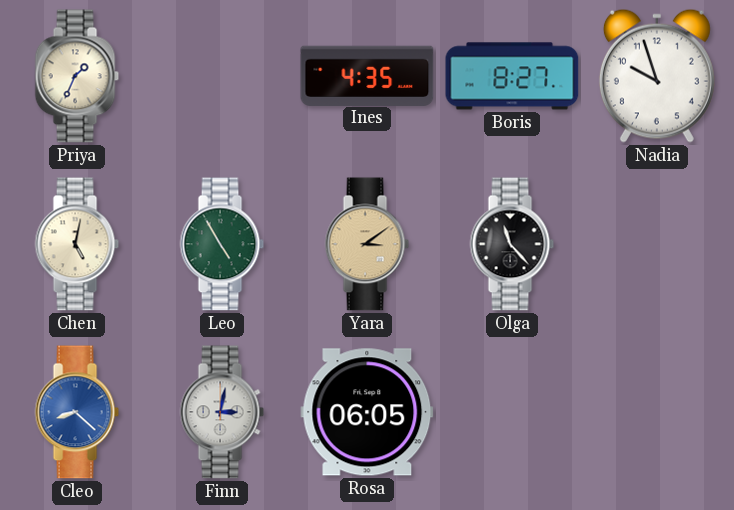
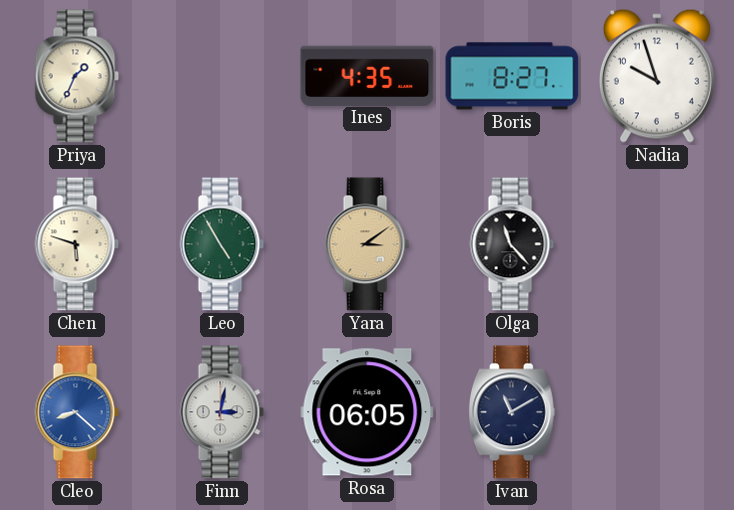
Chen: 5:02 -> 5:48 (77, 244)
Ivan: none -> 11:10 (512, 412)
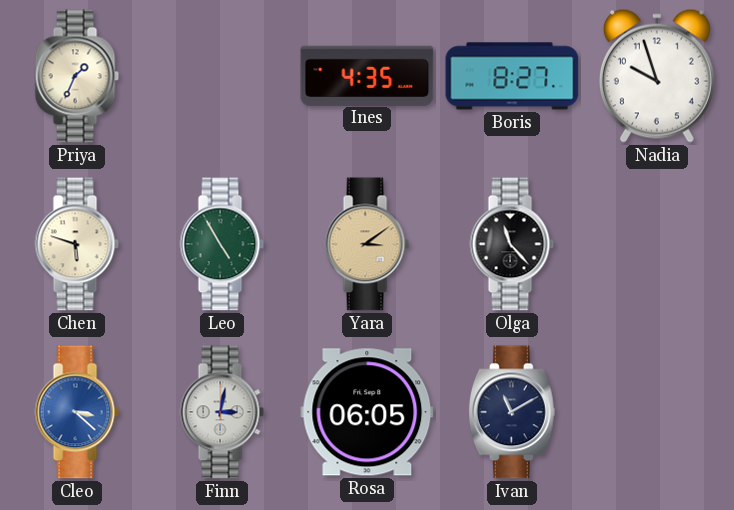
Cleo: 8:22 -> 3:22 (77, 412)
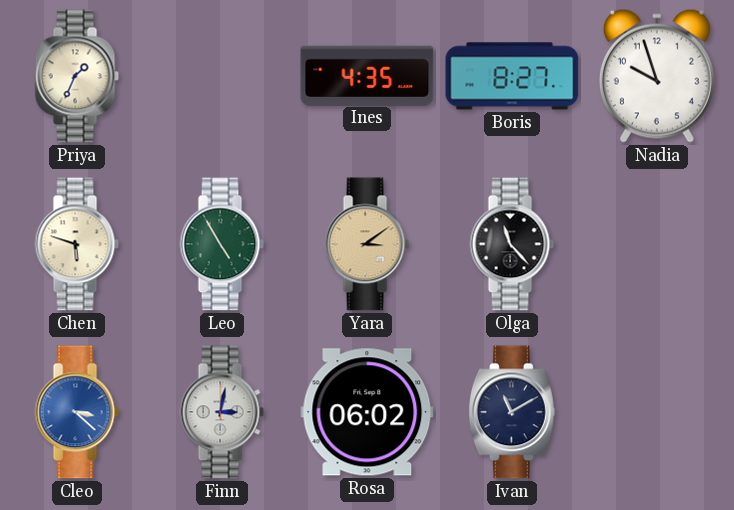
Rosa: 06:05 -> 06:02 (367, 412)
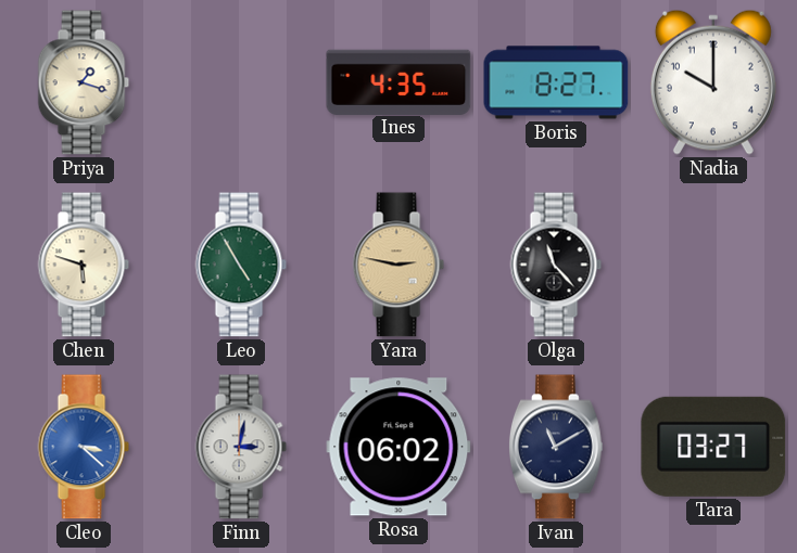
Priya: 1:34 -> 1:18 (84, 82)
Nadia: 9:57 -> 10:00 (713, 82)
Yara: 3:09 -> 2:47 (399, 265)
Tara: none -> 03:27 (713, 447)
